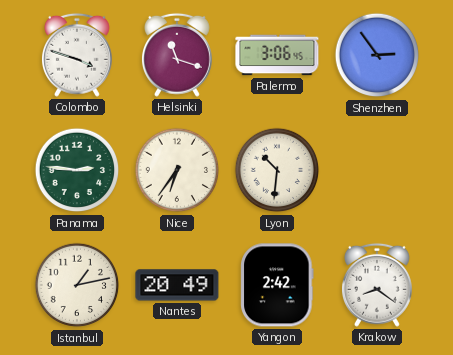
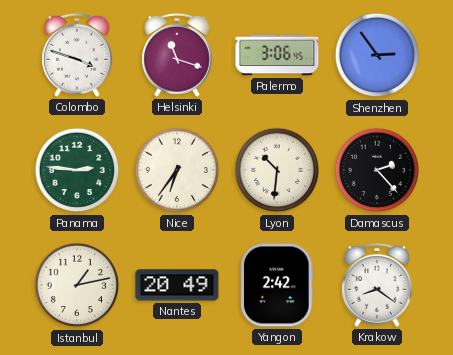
Damascus: none -> 2:23 (377, 170)
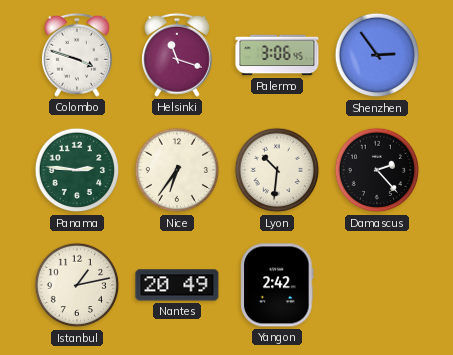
Krakow: 8:21 -> none (377, 285)
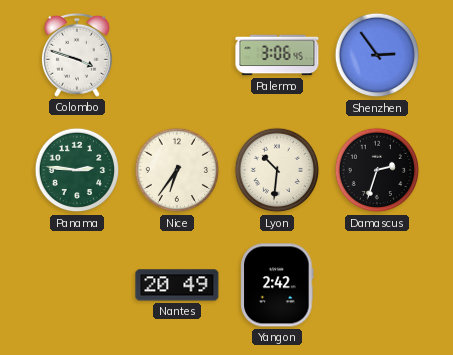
Helsinki: 11:18 -> none (177, 55)
Damascus: 2:23 -> 2:33 (377, 170)
Istanbul: 1:13 -> none (77, 285)
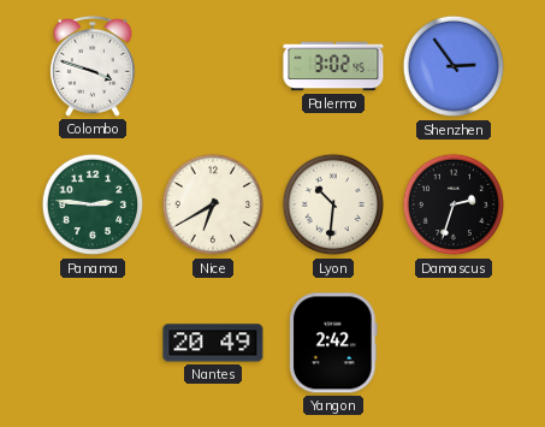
Palermo: 3:06 -> 3:02 (333, 66)
Nice: 6:36 -> 6:40 (213, 204)
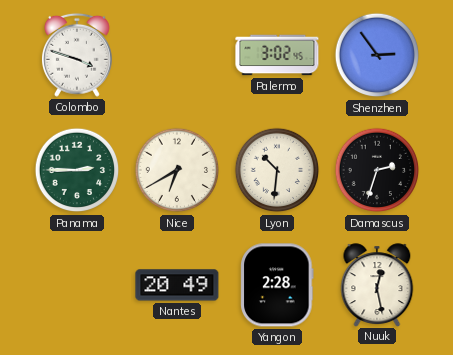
Panama: 2:46 -> 2:45 (77, 170)
Yangon: 2:42 -> 2:28 (277, 285)
Nuuk: none -> 12:28 (377, 285)
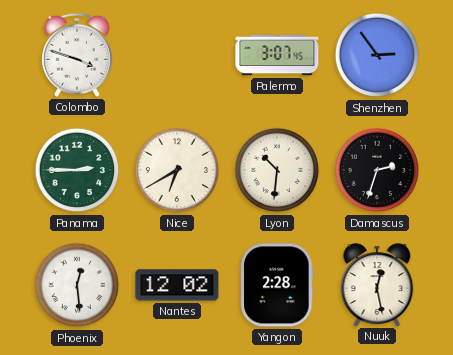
Palermo: 3:02 -> 3:07 (277, 55)
Phoenix: none -> 12:29 (77, 285)
Nantes: 20:49 -> 12:02 (177, 285)
